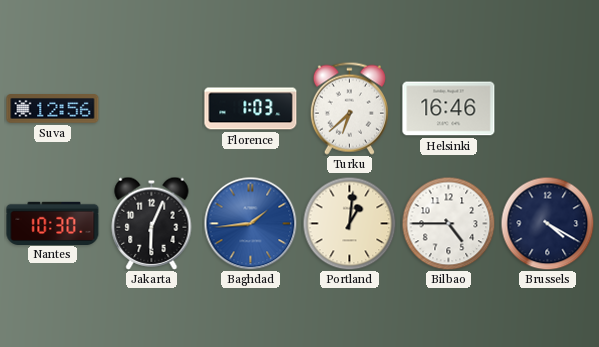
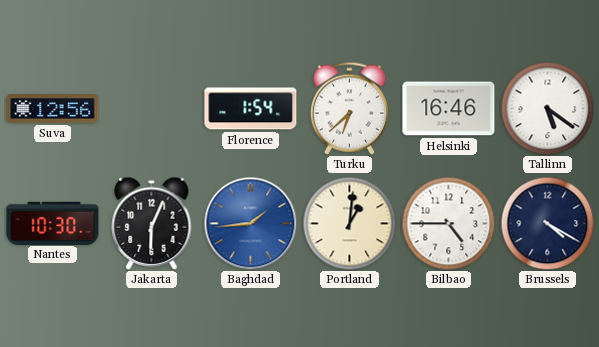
Florence: 1:03 -> 1:54 (251, 109)
Tallinn: none -> 5:21 (547, 108)
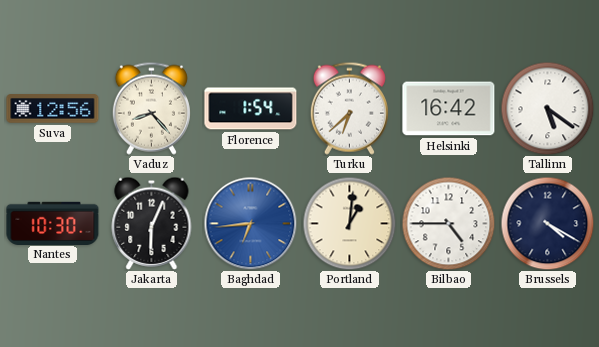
Vaduz: none -> 8:23 (151, 108)
Helsinki: 16:46 -> 16:42 (449, 109)
Baghdad: 1:44 -> 6:44 (250, 223)
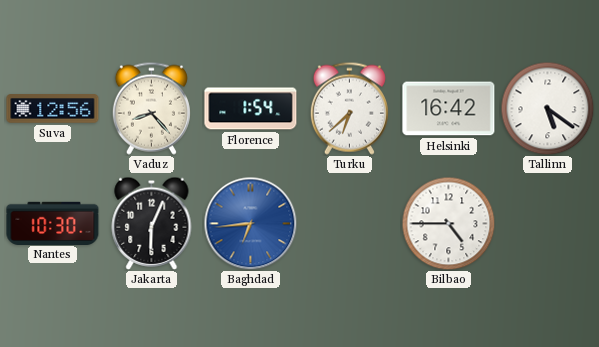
Portland: 1:01 -> none (349, 223)
Brussels: 4:20 -> none (547, 223)
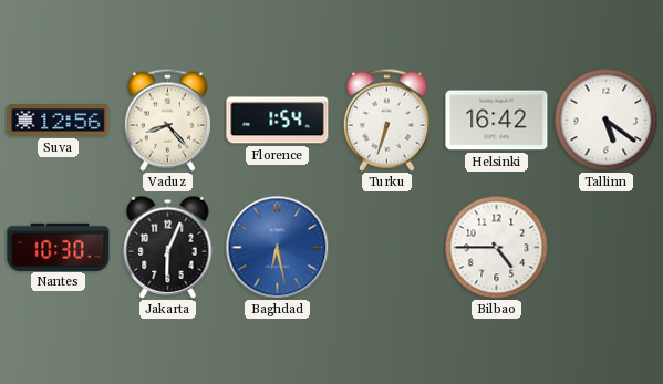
Turku: 6:38 -> 6:33 (386, 120)
Baghdad: 6:44 -> 6:28 (277, 247)
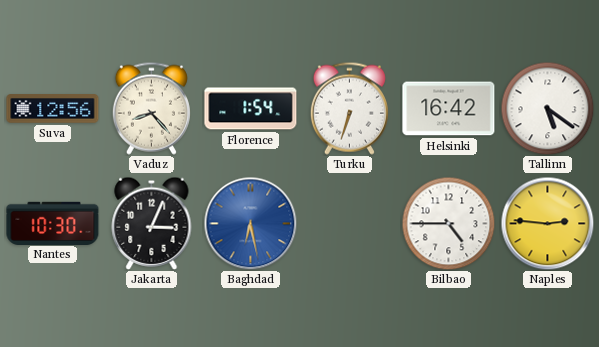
Jakarta: 6:04 -> 3:04 (152, 223)
Naples: none -> 2:46 (547, 223)
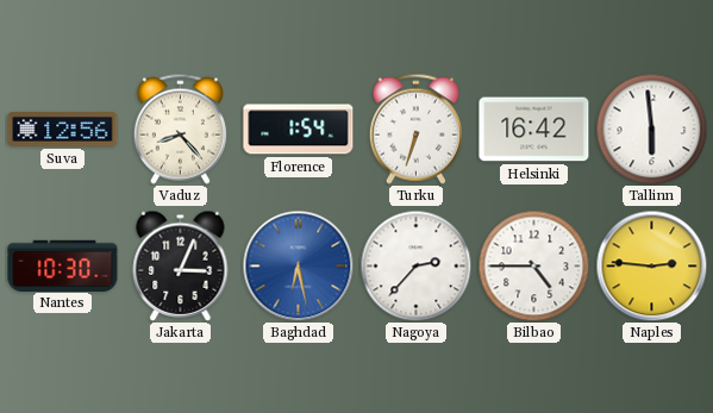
Tallinn: 5:21 -> 5:59 (651, 129)
Nagoya: none -> 2:37 (415, 265)
